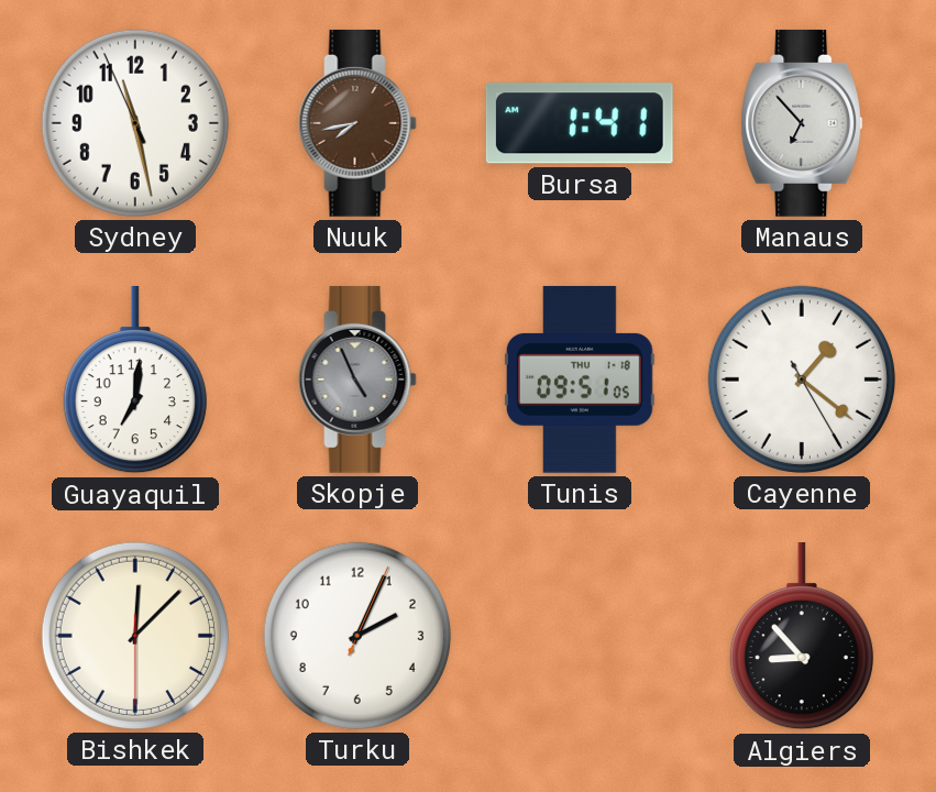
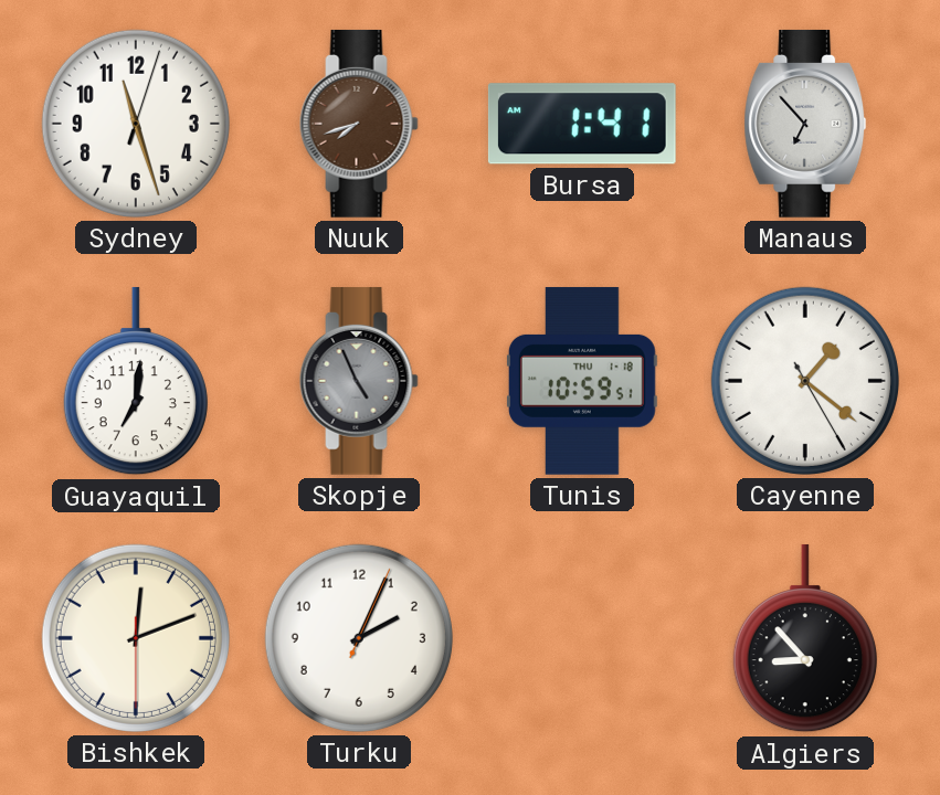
Sydney: 11:27:56 -> 11:27:03 (136, 124)
Nuuk: 7:43 -> 7:42 (359, 124)
Tunis: 09:51 -> 10:59 (582, 381)
Bishkek: 12:07 -> 12:11 (136, 638)
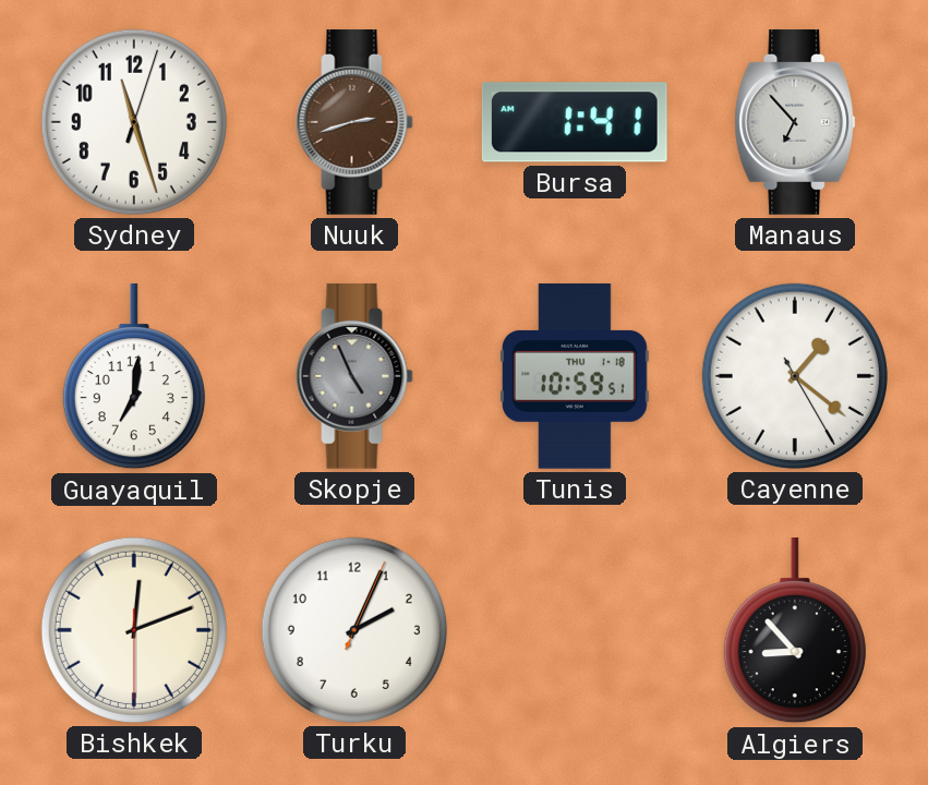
Nuuk: 7:42 -> 2:42 (354, 122)
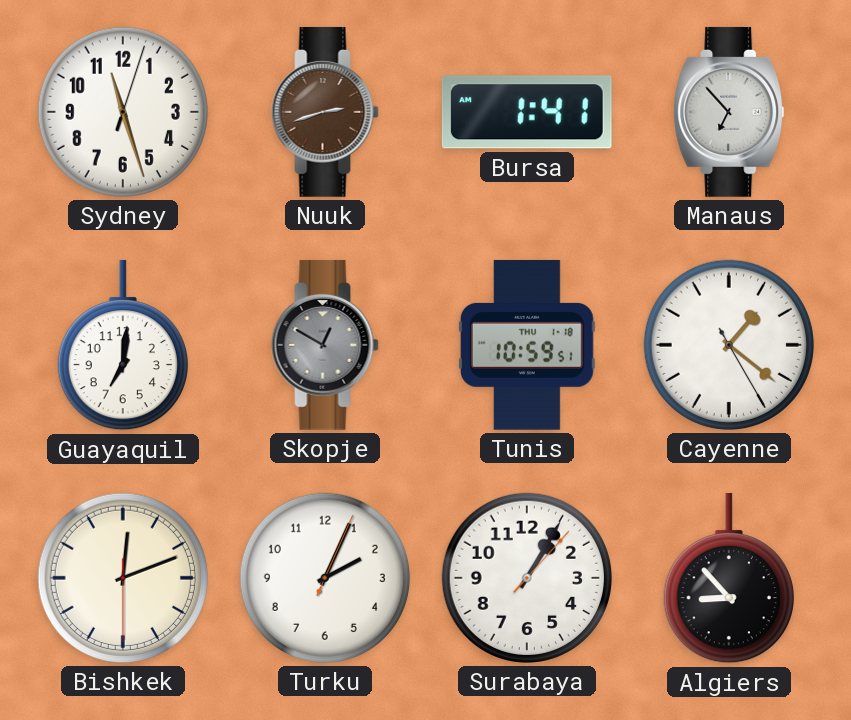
Skopje: 4:56 -> 12:50 (325, 345)
Surabaya: none -> 1:05 (527, 578)
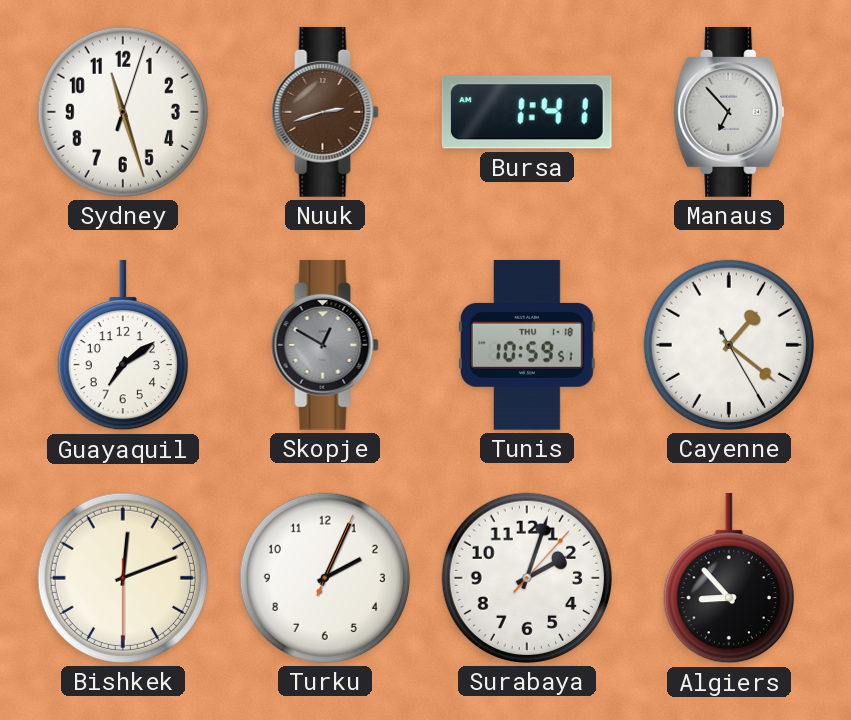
Guayaquil: 7:01 -> 7:09 (123, 345)
Surabaya: 1:05 -> 2:03 (527, 578)
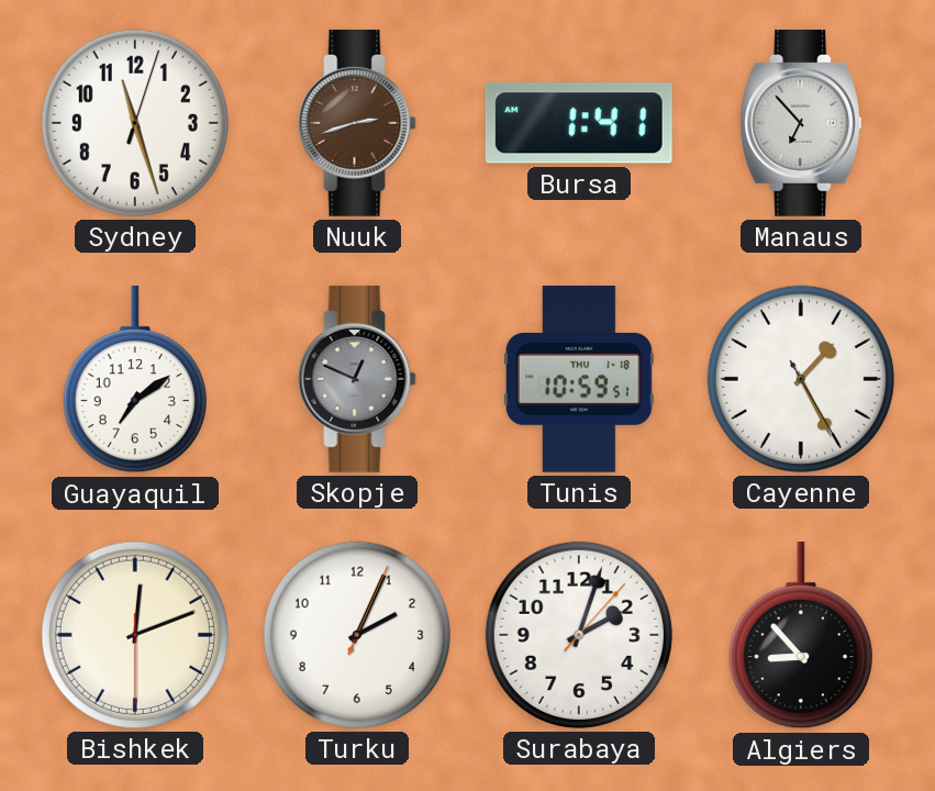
Skopje: 12:50 -> 12:49 (357, 379)
Cayenne: 1:21 -> 1:25 (801, 379)
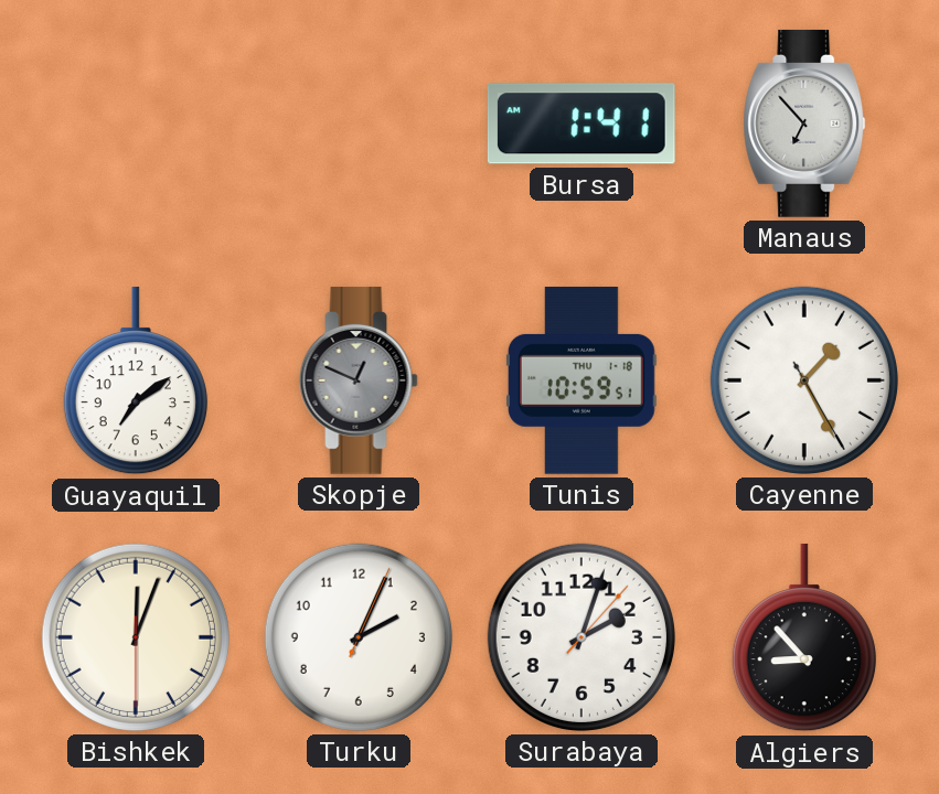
Sydney: 11:27 -> none (135, 123)
Nuuk: 2:42 -> none (357, 123)
Bishkek: 12:11 -> 12:03 (136, 637)
